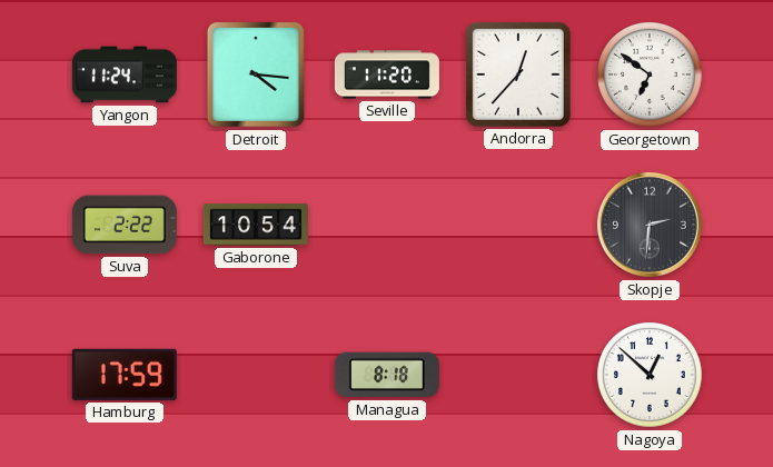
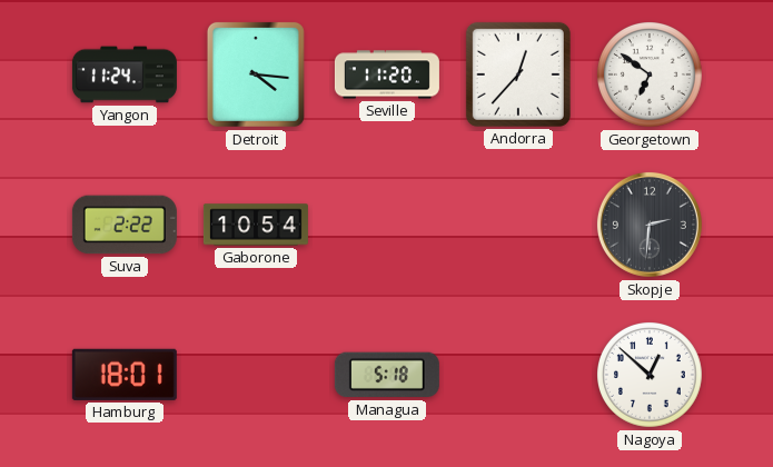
Hamburg: 17:59 -> 18:01 (125, 375)
Managua: 8:18 -> 5:18 (387, 375)
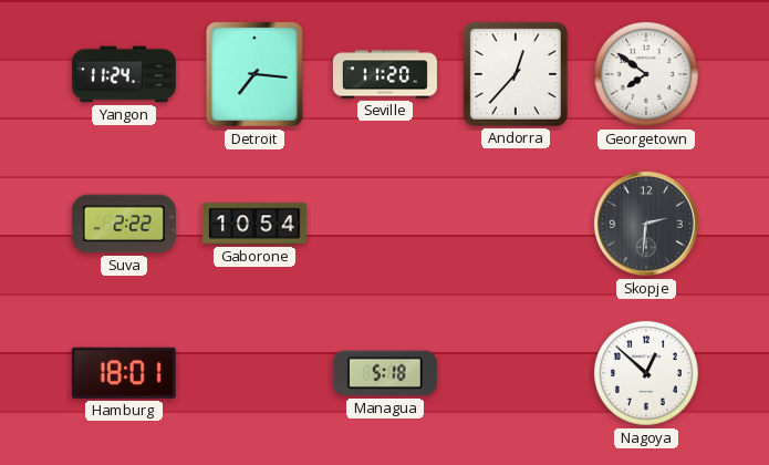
Detroit: 4:16 -> 7:16 (254, 74)
Georgetown: 6:51 -> 7:51 (647, 75)
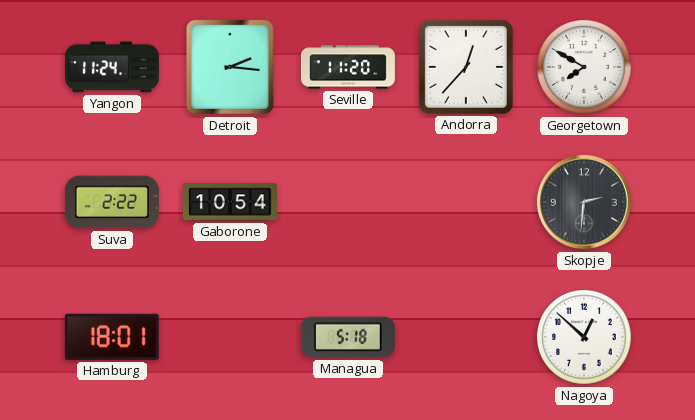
Detroit: 7:16 -> 2:16 (230, 67)
Georgetown: 7:51 -> 7:50 (585, 68)
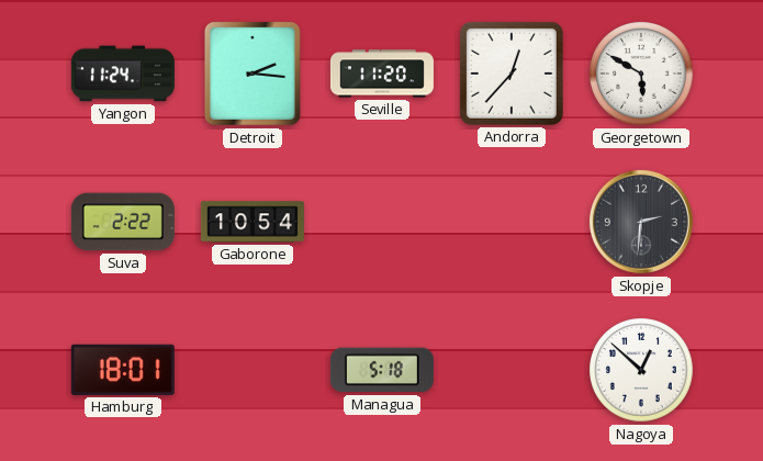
Georgetown: 7:50 -> 5:50 (642, 75)
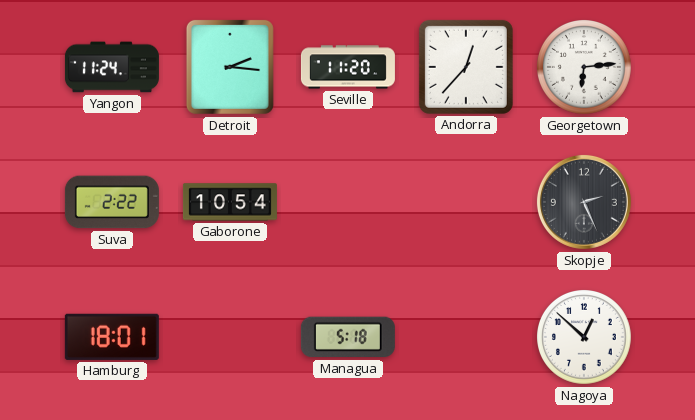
Georgetown: 5:50 -> 6:14 (585, 68)
Skopje: 2:31 -> 2:26 (584, 202)
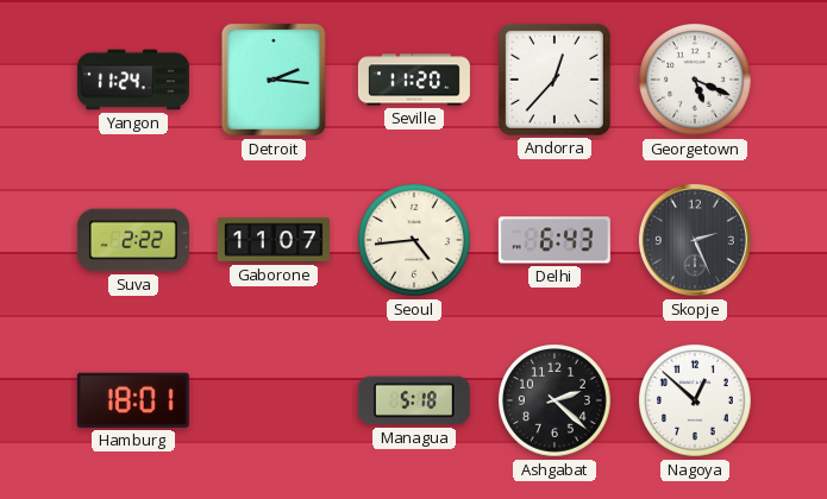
Georgetown: 6:14 -> 5:19 (696, 81)
Gaborone: 10:54 -> 11:07 (274, 240)
Seoul: none -> 4:44 (415, 241)
Delhi: none -> 6:43 (555, 240)
Ashgabat: none -> 2:22 (556, 402)
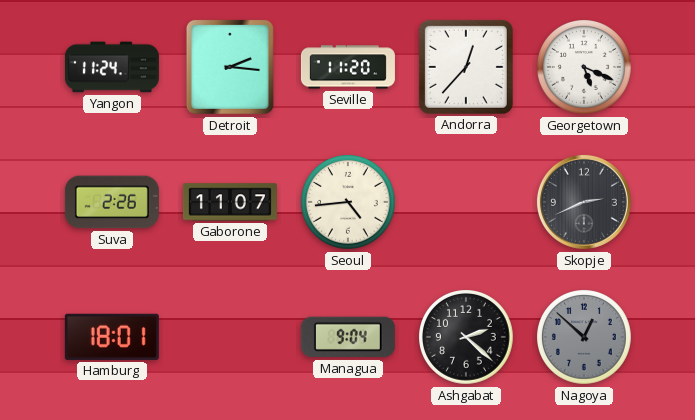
Suva: 2:22 -> 2:26 (112, 202)
Delhi: 6:43 -> none (555, 240)
Skopje: 2:26 -> 2:41 (584, 202)
Managua: 5:18 -> 9:04 (348, 337)
Nagoya dial: white -> grey (585, 338)
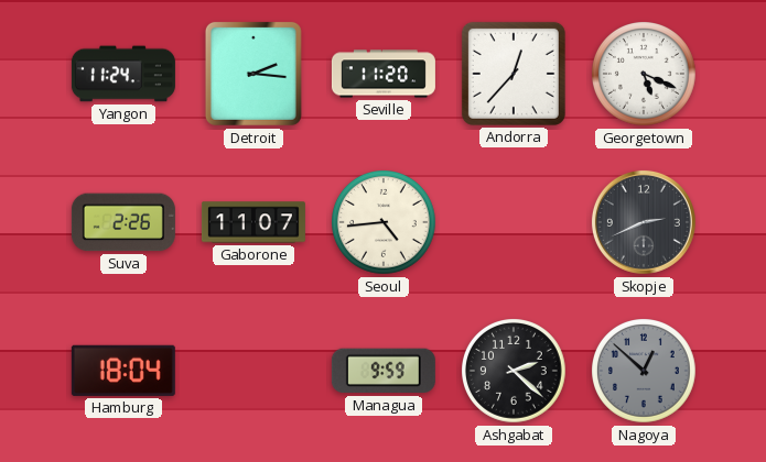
Hamburg: 18:01 -> 18:04 (123, 371)
Managua: 9:04 -> 9:59 (384, 371)
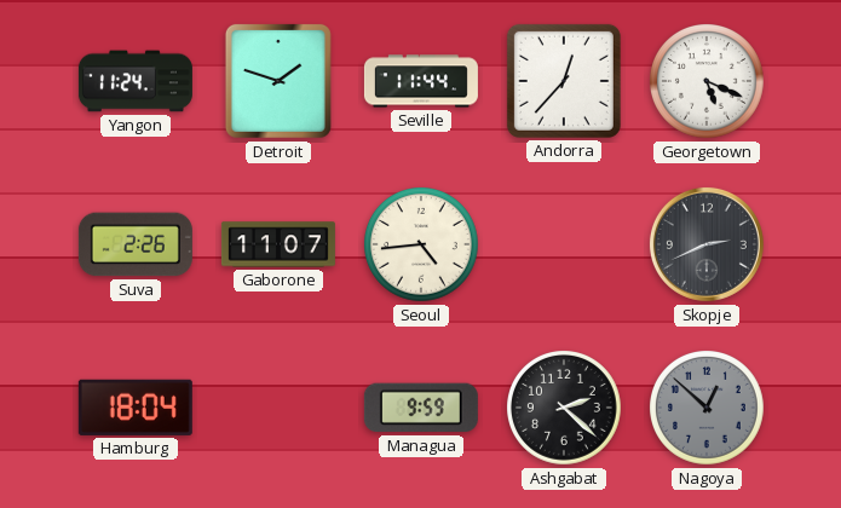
Detroit: 2:16 -> 1:48 (278, 81)
Seville: 11:20 -> 11:44 (421, 81)
